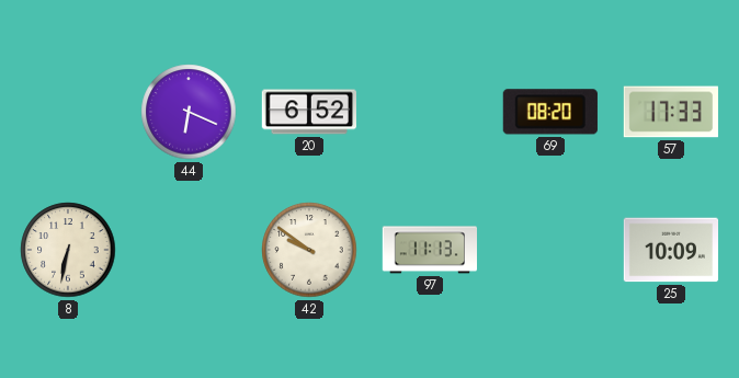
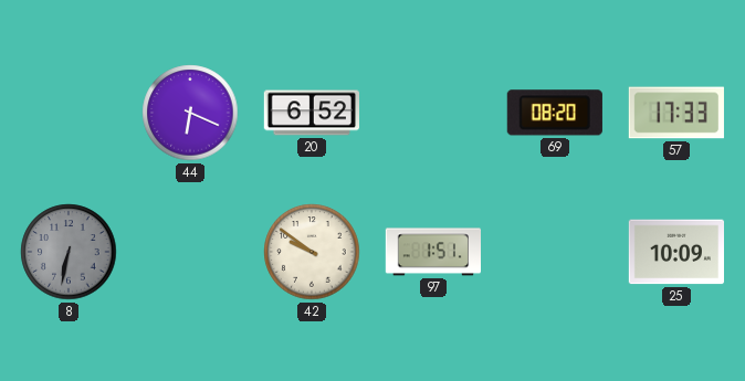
8 dial: cream -> grey (69, 252)
97: 11:13 -> 1:51 (432, 252)
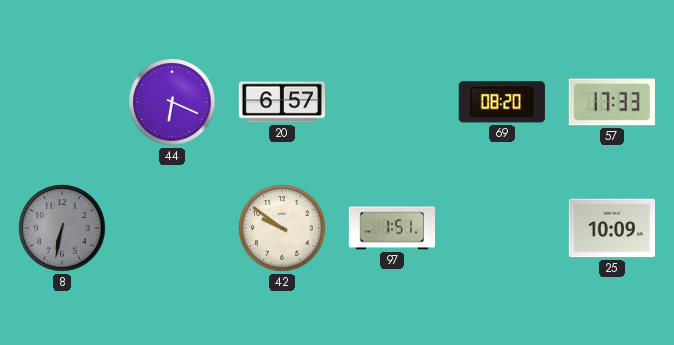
20: 6:52 -> 6:57 (281, 102)
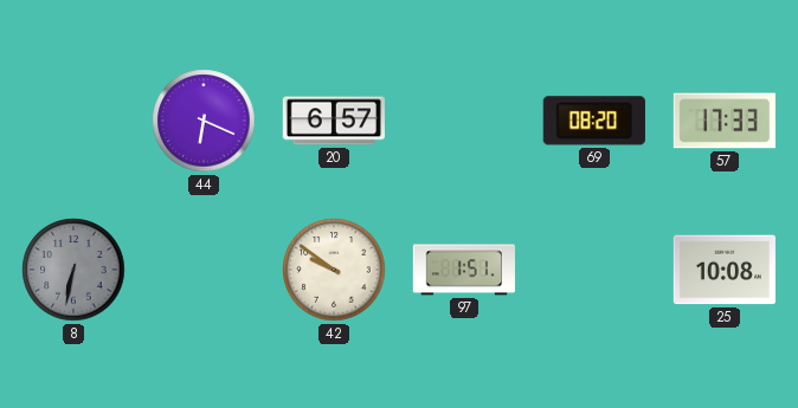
25: 10:09 -> 10:08 (723, 270)
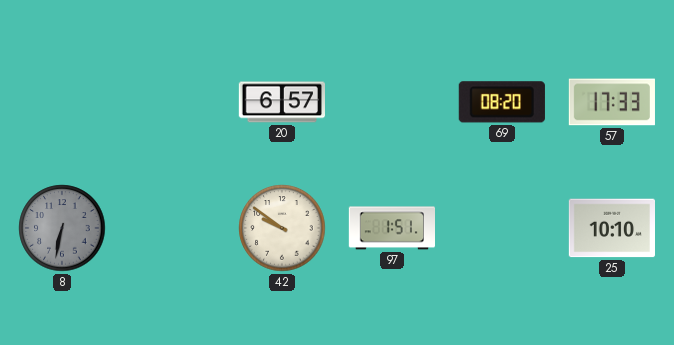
44: 6:19 -> none (204, 121)
25: 10:08 -> 10:10 (611, 228)
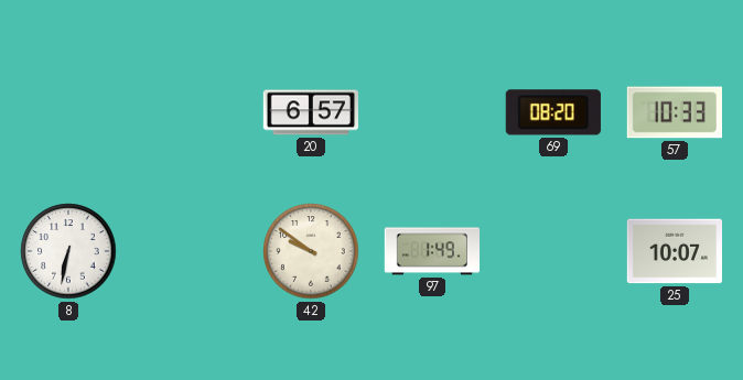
57: 17:33 -> 10:33 (675, 112)
8 dial: grey -> white (68, 251)
97: 1:51 -> 1:49 (431, 251)
25: 10:10 -> 10:07 (674, 251)
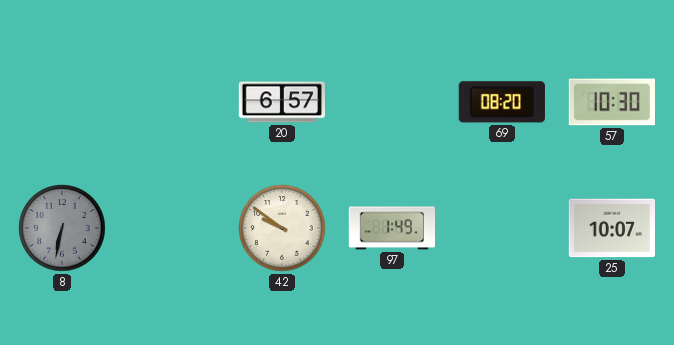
57: 10:33 -> 10:30 (612, 102)
8 dial: white -> grey (62, 228)
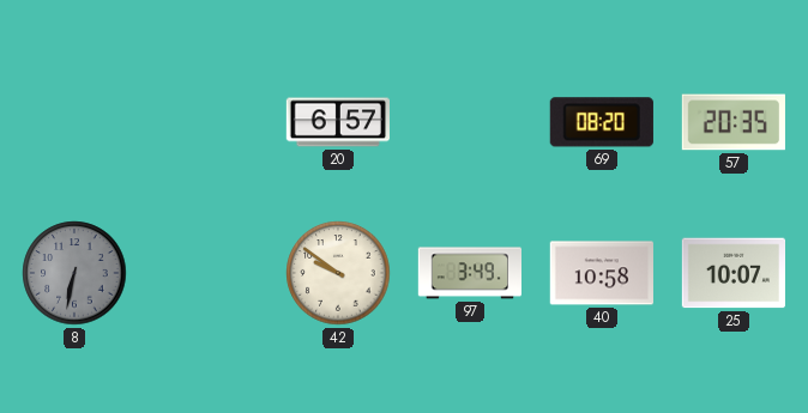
57: 10:30 -> 20:35 (734, 122)
97: 1:49 -> 3:49 (469, 273)
40: none -> 10:58 (602, 273)
